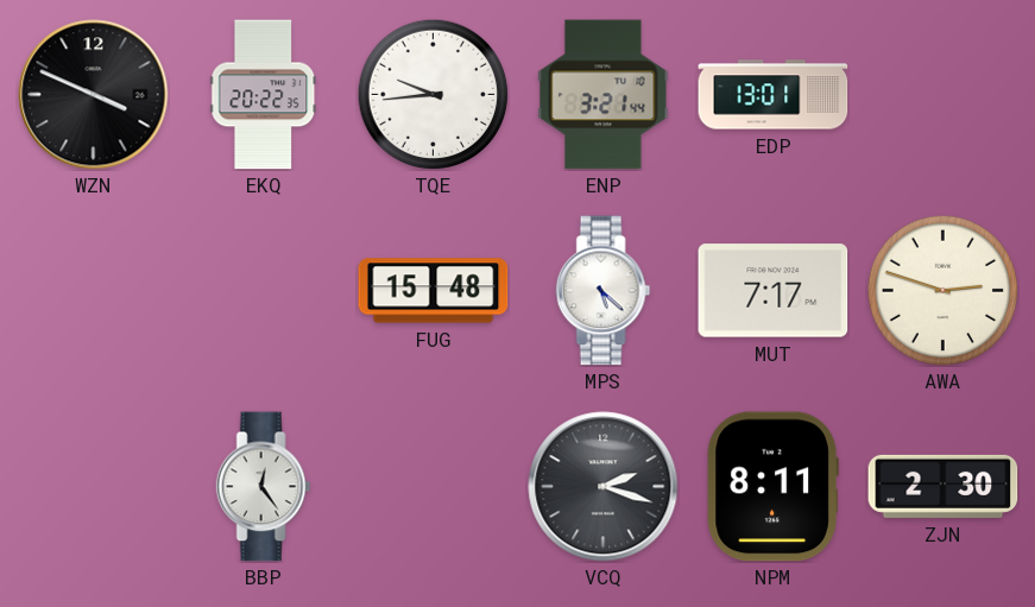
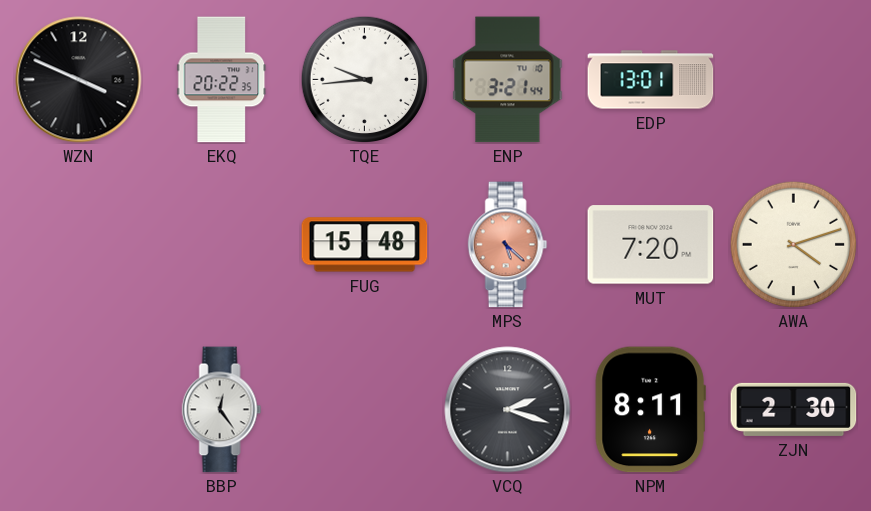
MPS dial: white -> salmon (508, 245)
MUT: 7:17 -> 7:20 (651, 245)
AWA: 2:48 -> 4:12 (793, 244)
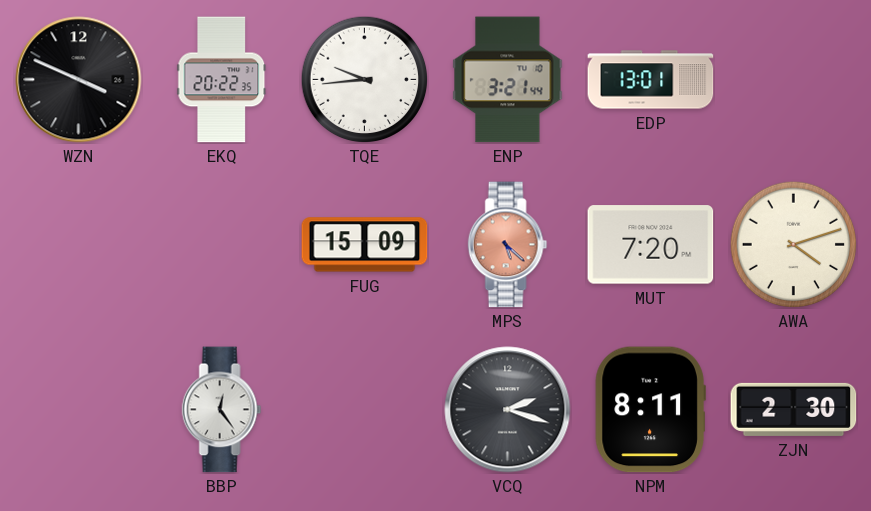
FUG: 15:48 -> 15:09 (365, 245)
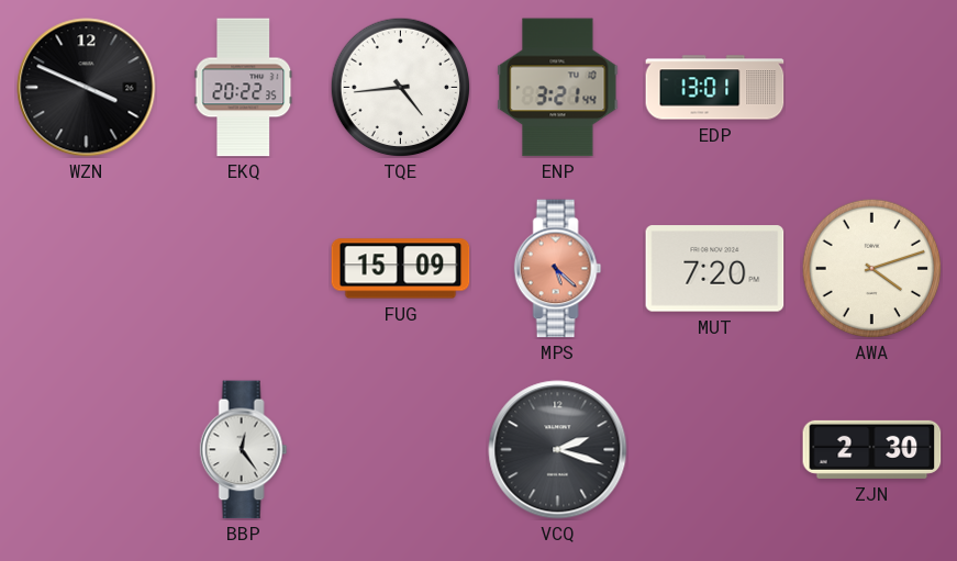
TQE: 9:44 -> 4:44 (400, 87)
NPM: 8:11 -> none (650, 410)
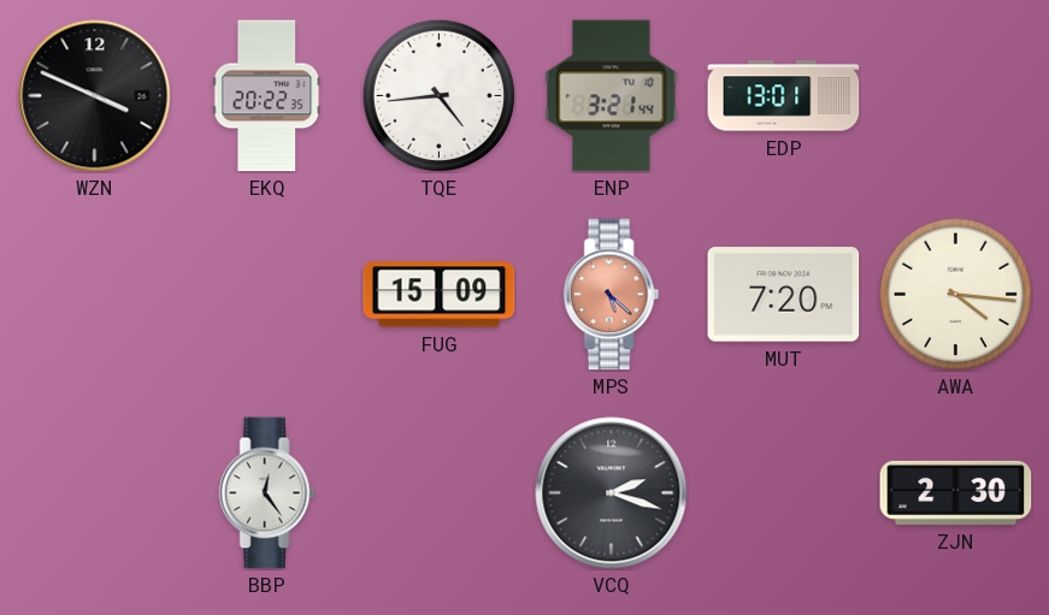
AWA: 4:12 -> 4:16 (955, 294)
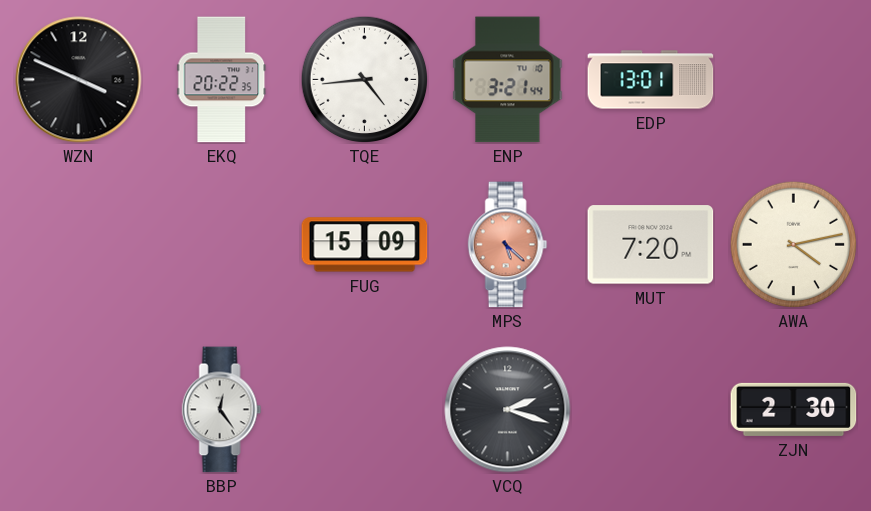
AWA: 4:16 -> 4:13 (793, 244)
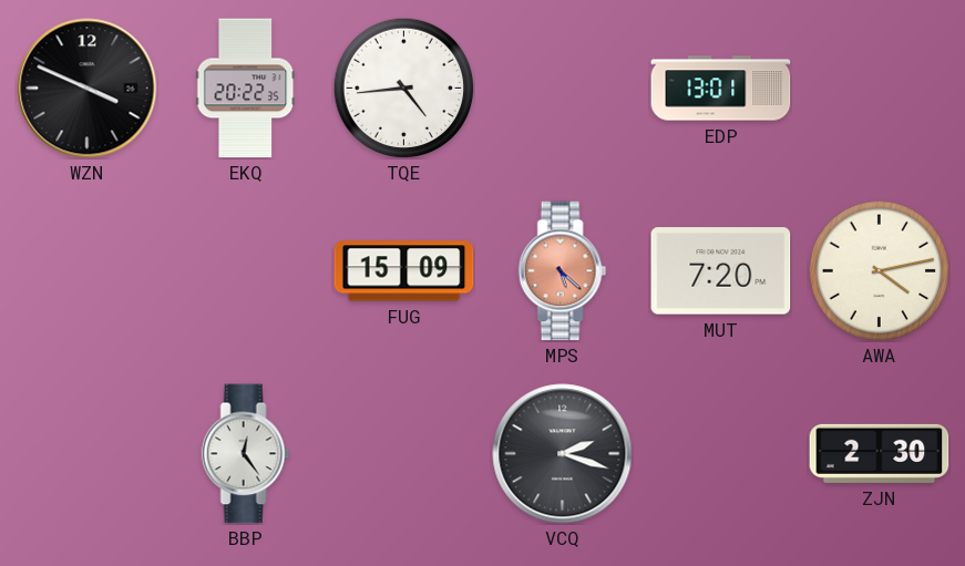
ENP: 3:21 -> none (508, 80)
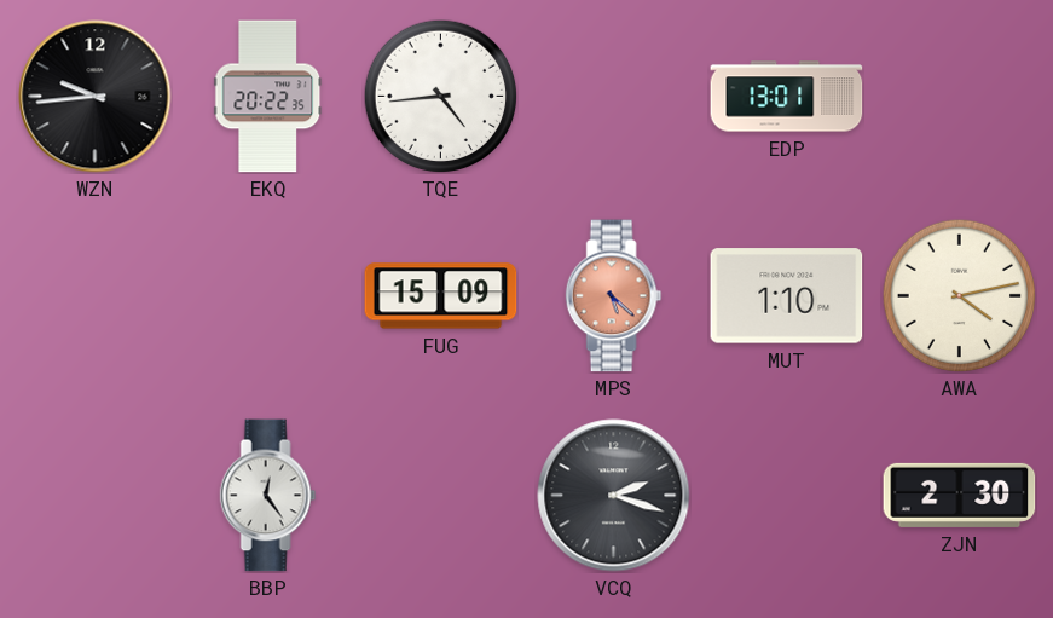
WZN: 3:49 -> 9:44 (96, 97)
MUT: 7:20 -> 1:10 (787, 296)
